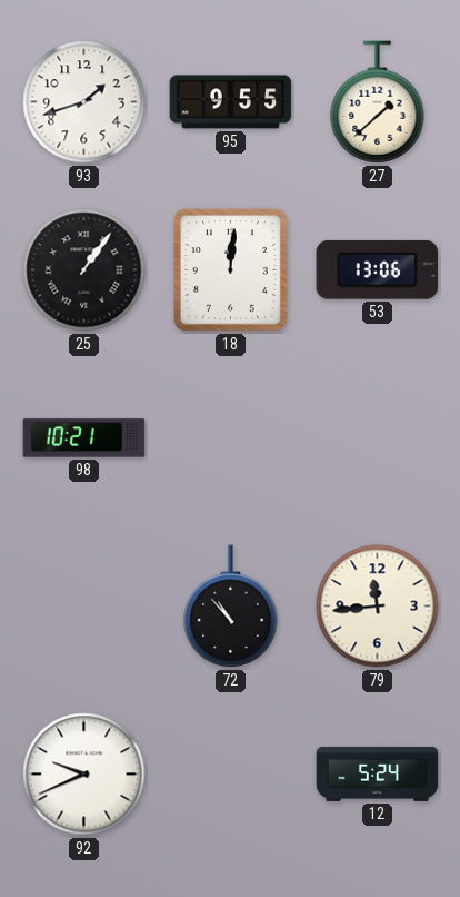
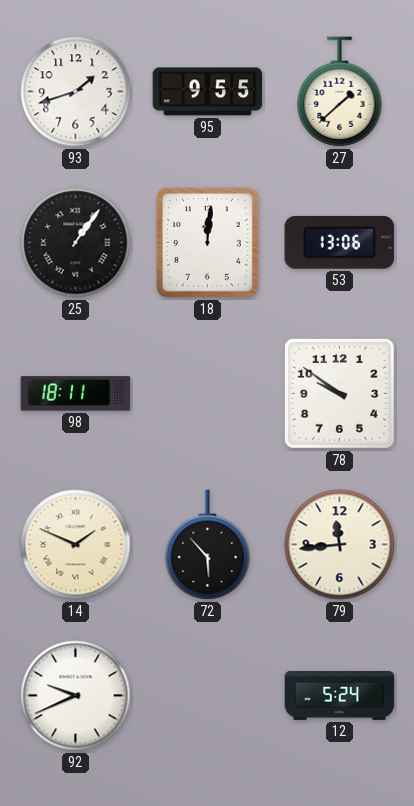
98: 10:21 -> 18:11 (76, 394)
78: none -> 9:51 (339, 393)
14: none -> 1:49 (76, 545)
72: 10:53 -> 5:53 (208, 545)
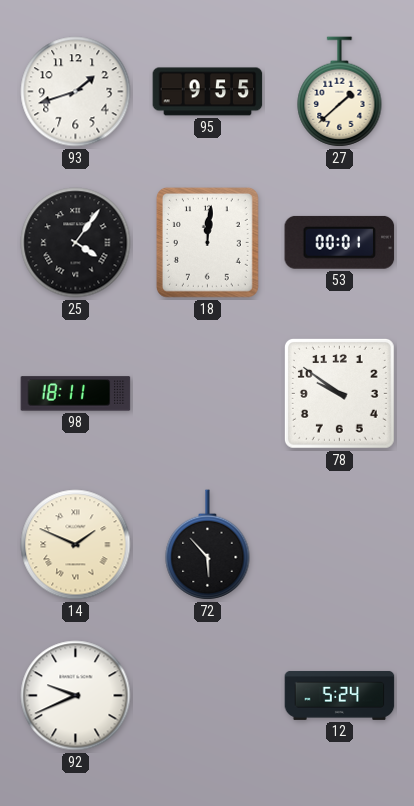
25: 1:06 -> 4:06 (76, 243)
53: 13:06 -> 00:01 (340, 242)
79: 11:44 -> none (340, 545)
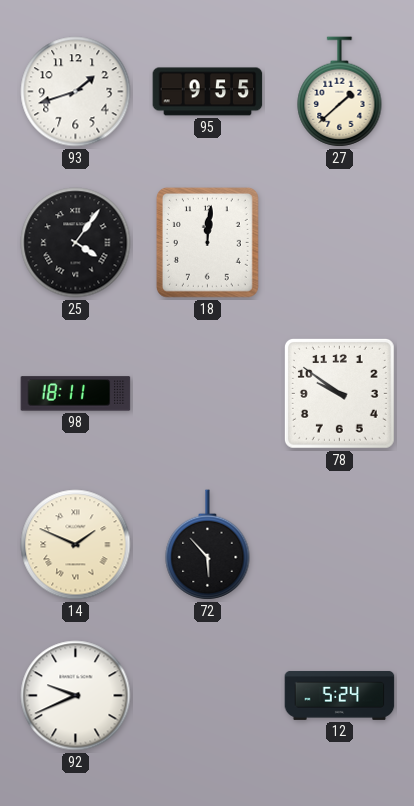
53: 00:01 -> none (340, 242)
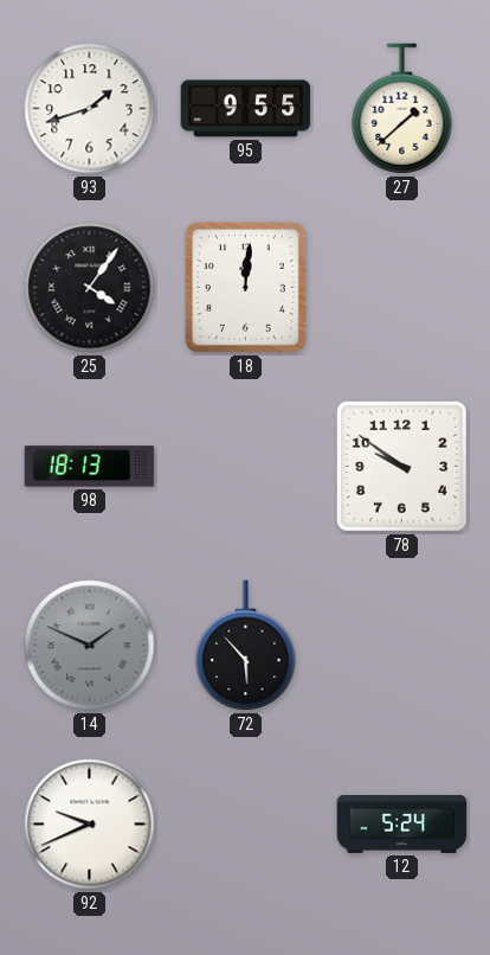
98: 18:11 -> 18:13 (90, 467)
14 dial: cream -> grey (90, 646)
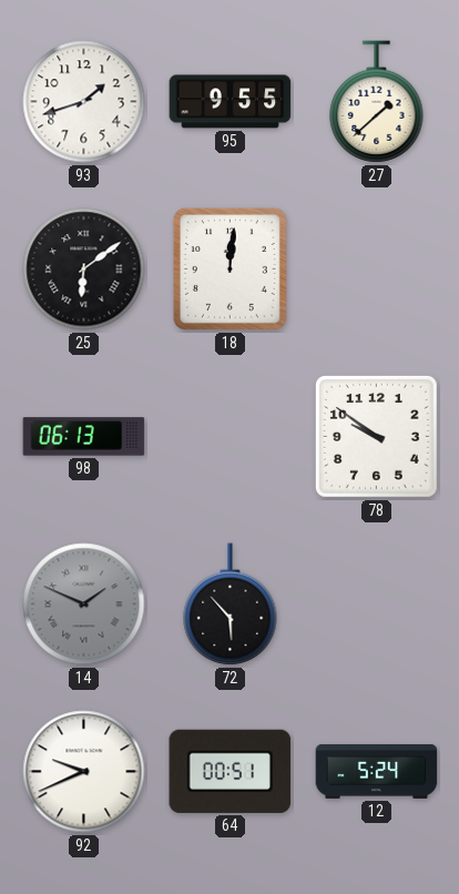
25: 4:06 -> 6:09 (84, 270)
98: 18:13 -> 06:13 (84, 437)
64: none -> 00:51 (231, 771)
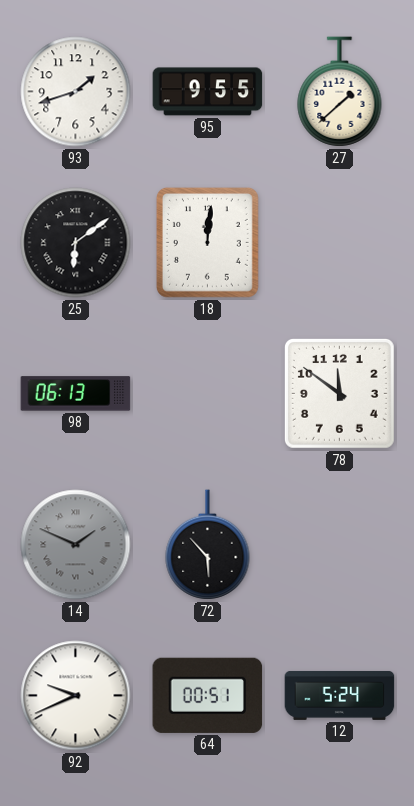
78: 9:51 -> 11:51 (339, 393)
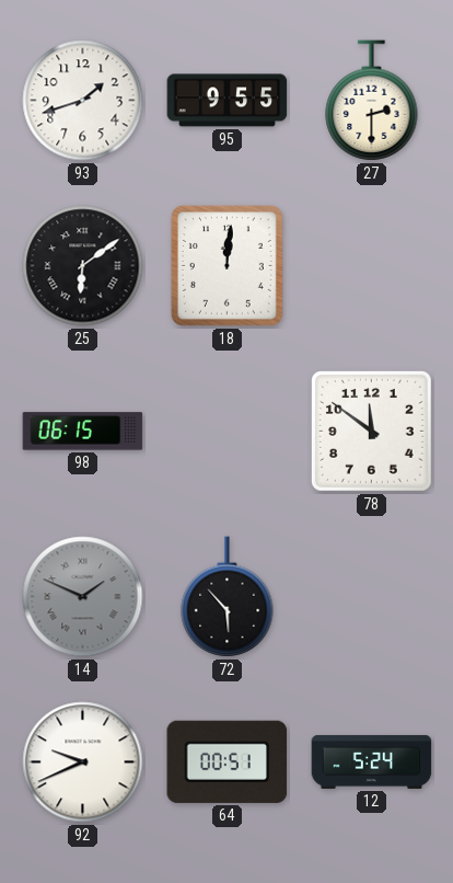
27: 1:38 -> 2:30 (372, 101)
98: 06:13 -> 06:15 (83, 432)
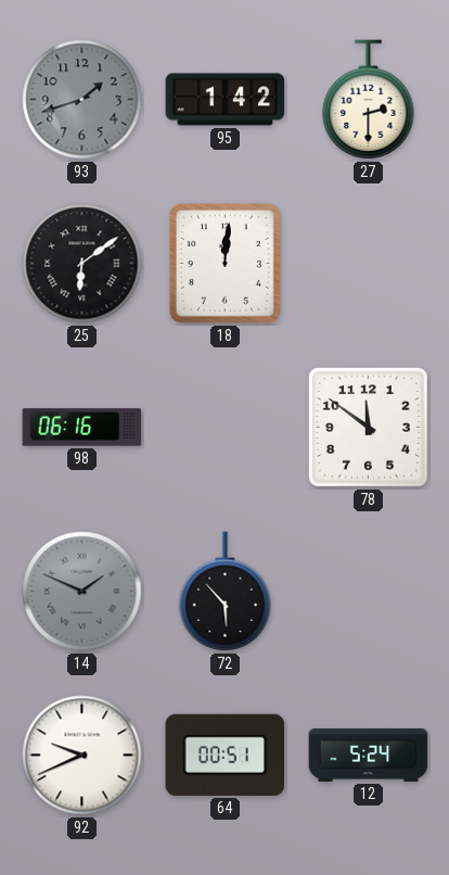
93 dial: white -> grey (82, 100)
95: 9:55 -> 1:42 (226, 100)
98: 06:15 -> 06:16 (82, 428)
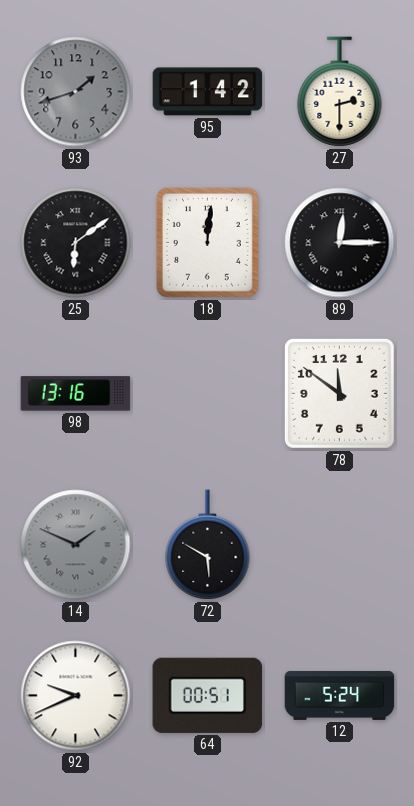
89: none -> 12:15 (340, 243)
98: 06:16 -> 13:16 (76, 394)
72: 5:53 -> 5:50 (208, 545)
